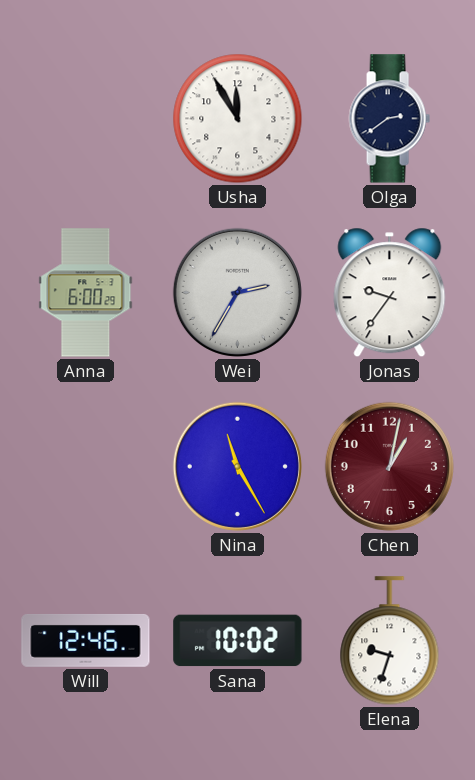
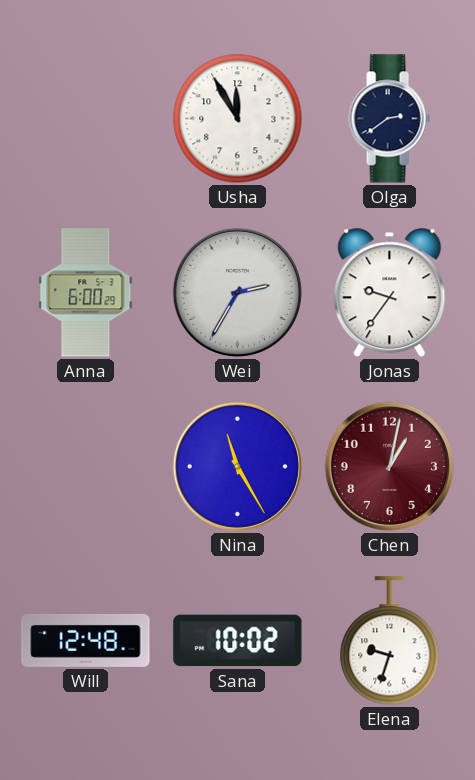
Will: 12:46 -> 12:48 (86, 640)
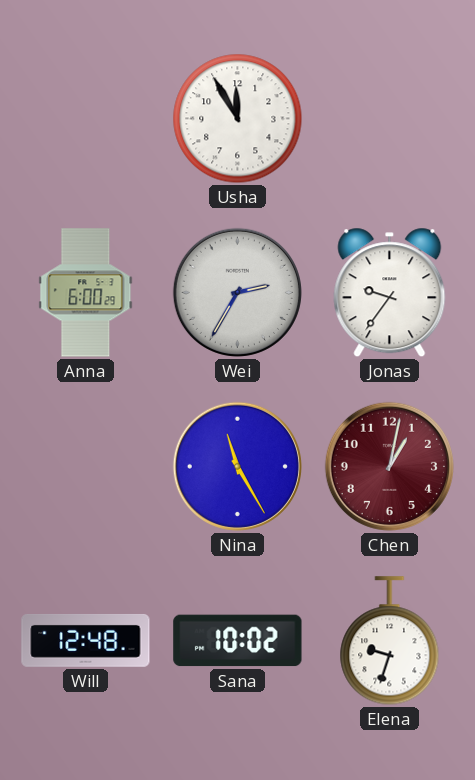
Olga: 2:39 -> none (389, 119)
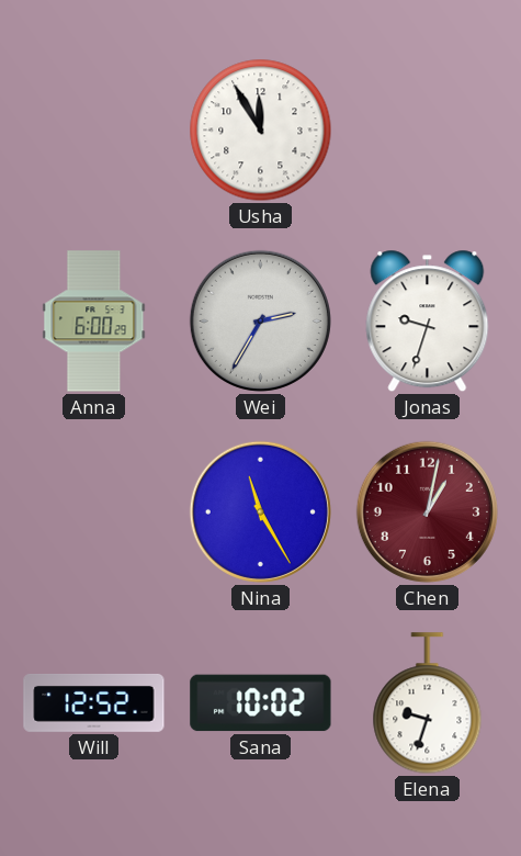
Jonas: 9:36 -> 9:33 (428, 322)
Will: 12:48 -> 12:52 (94, 702)
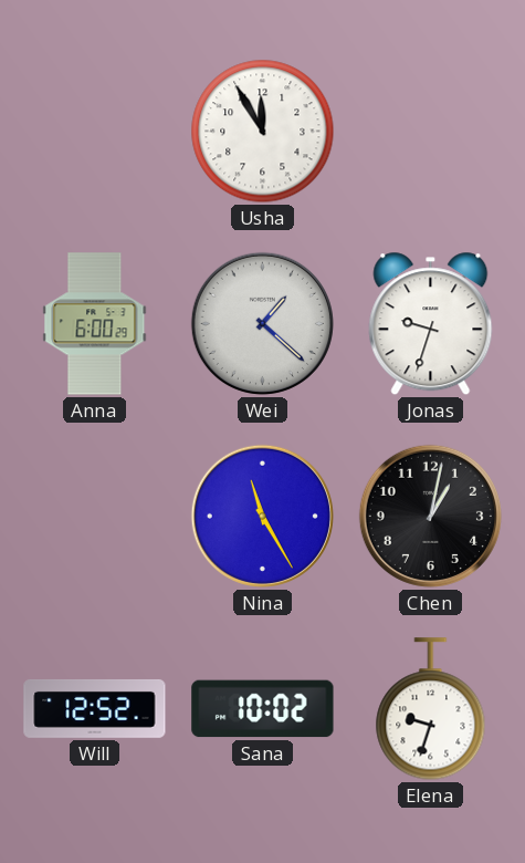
Wei: 2:35 -> 1:22 (262, 323)
Chen dial: burgundy -> black (430, 516)
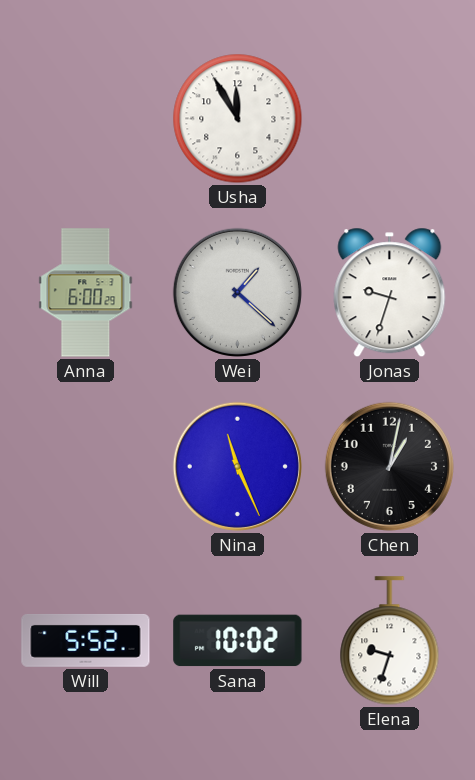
Nina: 11:25 -> 11:26 (237, 466)
Will: 12:52 -> 5:52 (86, 640)
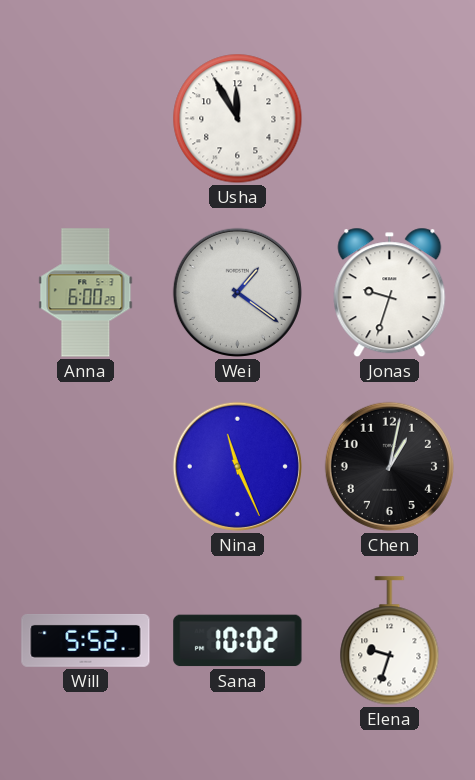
Wei: 1:22 -> 1:21 (237, 292)
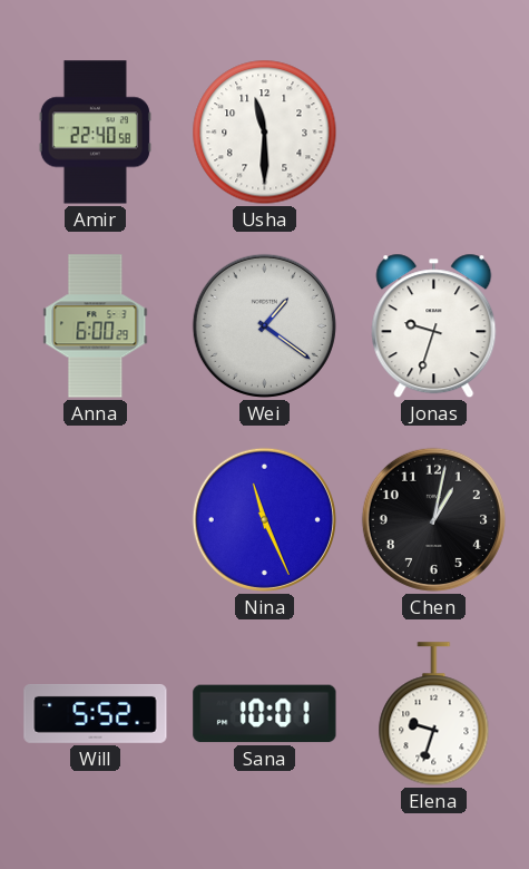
Amir: none -> 22:40 (95, 133)
Usha: 11:55 -> 11:30 (265, 133)
Sana: 10:02 -> 10:01 (265, 714)
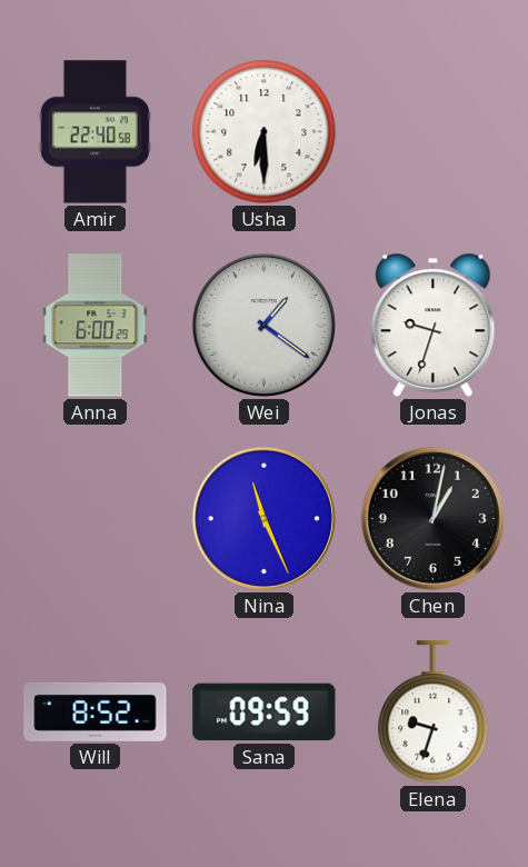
Usha: 11:30 -> 6:30 (265, 132)
Will: 5:52 -> 8:52 (96, 711)
Sana: 10:01 -> 09:59 (265, 712)
